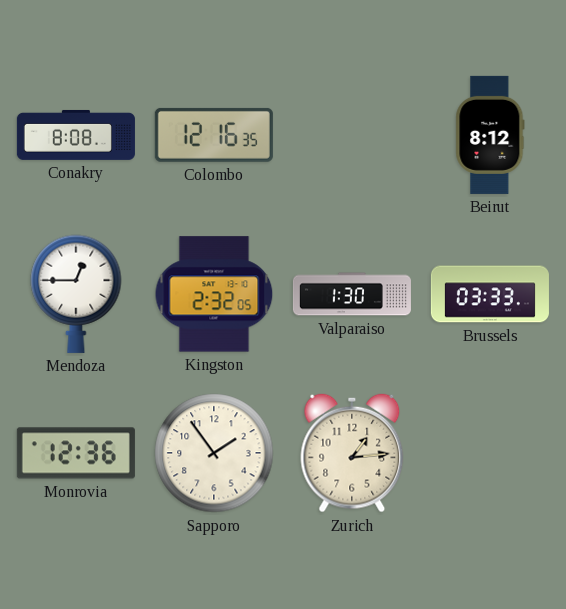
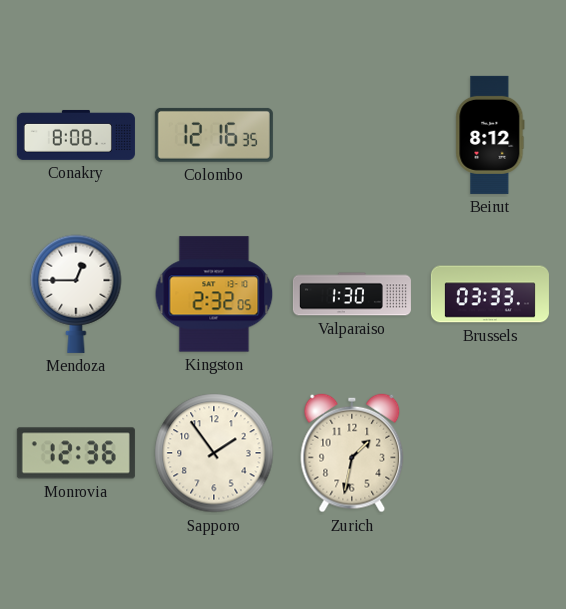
Zurich: 1:14 -> 1:32 (352, 453)
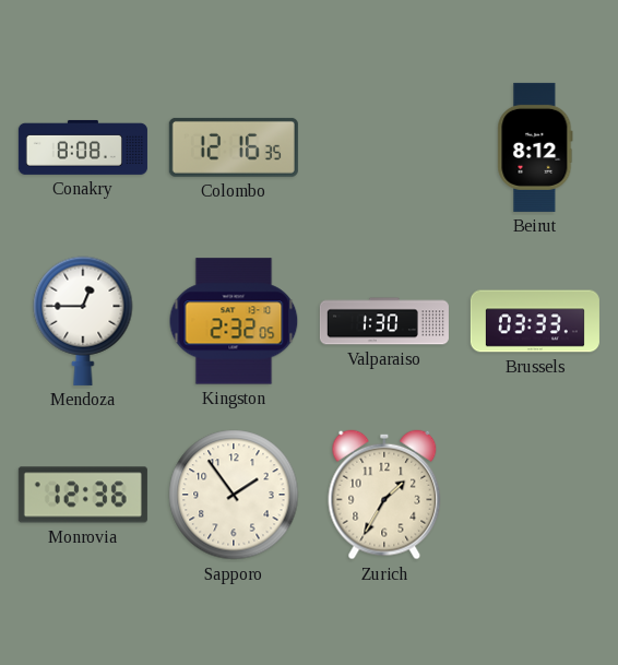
Zurich: 1:32 -> 1:35 (384, 495)
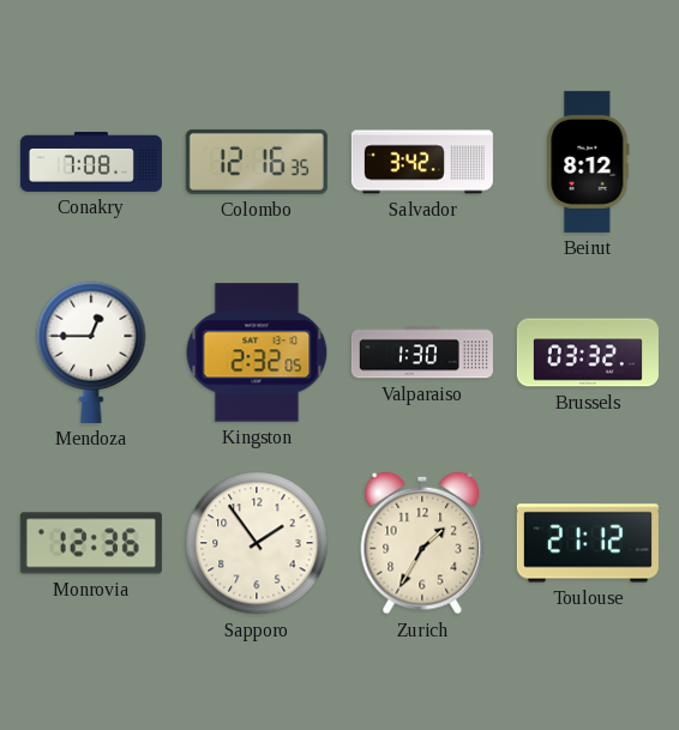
Conakry: 8:08 -> 7:08 (91, 162)
Salvador: none -> 3:42 (422, 162)
Brussels: 03:33 -> 03:32 (588, 352)
Toulouse: none -> 21:12 (588, 543)
